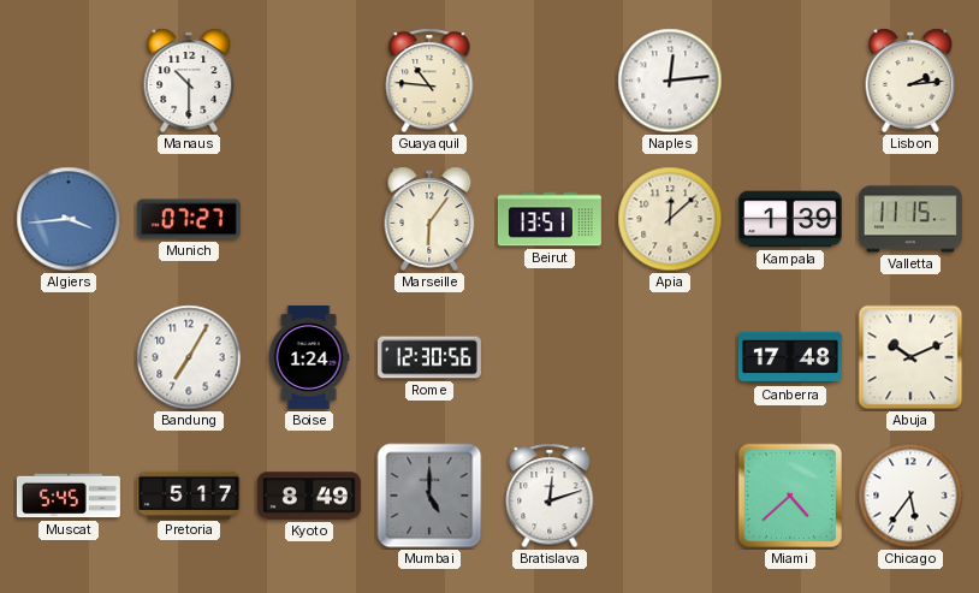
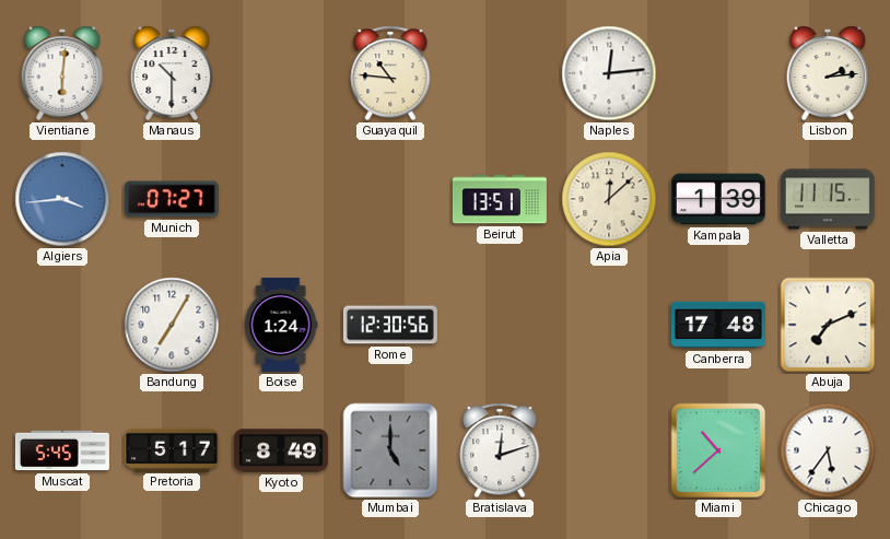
Vientiane: none -> 6:01 (62, 73)
Marseille: 6:06 -> none (429, 219)
Abuja: 10:11 -> 7:11 (828, 325)
Miami: 4:38 -> 10:38 (718, 450)
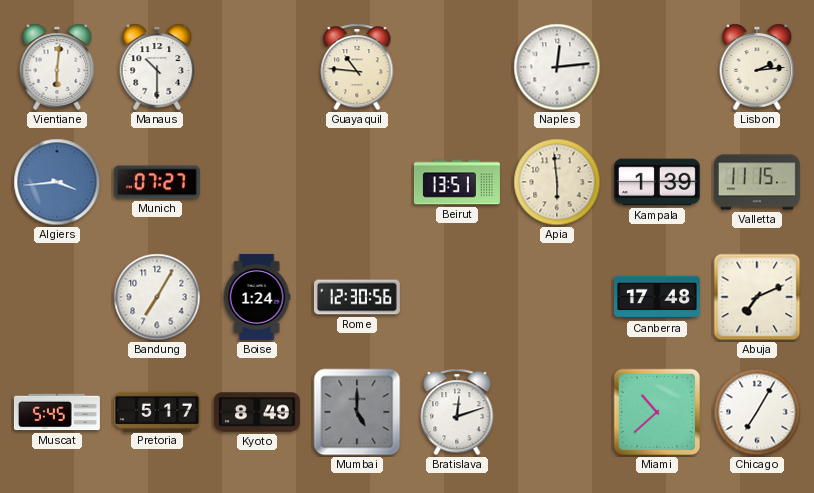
Apia: 12:08 -> 5:59 (557, 182)
Chicago: 5:36 -> 7:05 (757, 412)
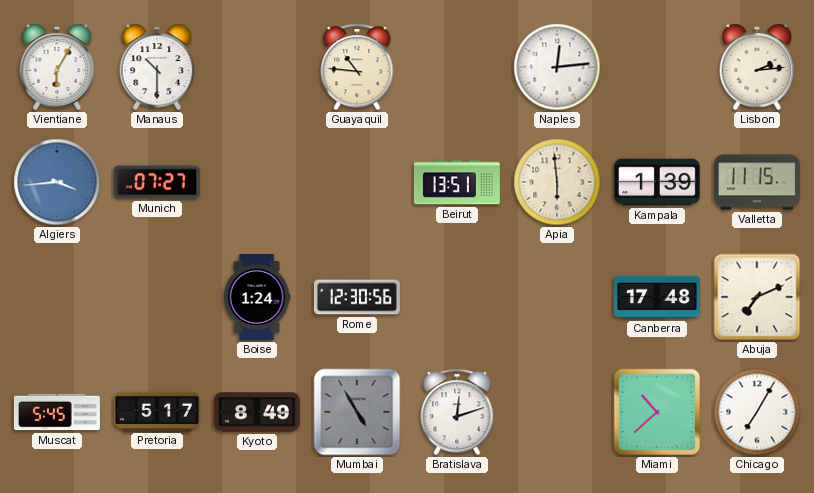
Vientiane: 6:01 -> 6:05 (57, 67)
Bandung: 7:05 -> none (157, 297)
Mumbai: 5:00 -> 4:55 (357, 412)
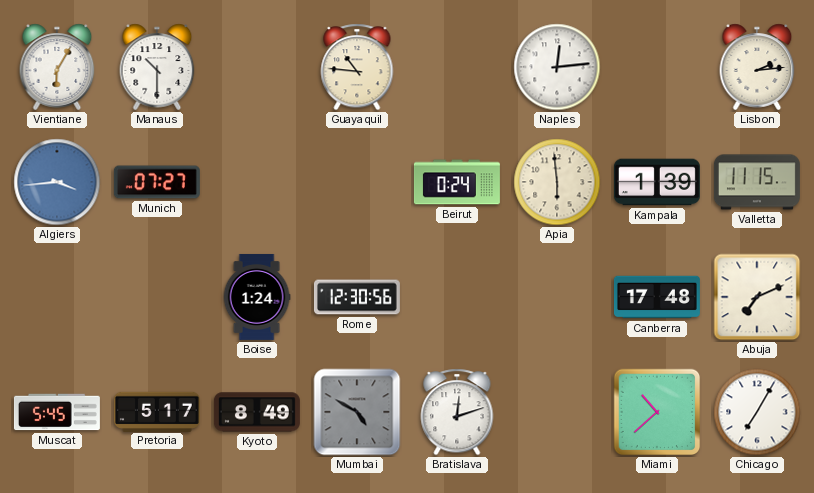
Beirut: 13:51 -> 0:24 (457, 182)
Mumbai: 4:55 -> 4:50 (357, 412)
